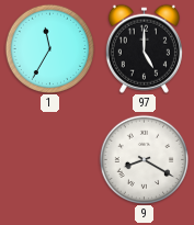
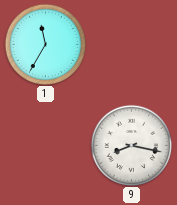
97: 5:00 -> none (144, 48)
9: 8:20 -> 8:17 (131, 145)
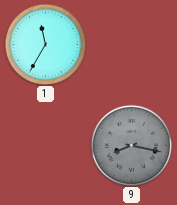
9 dial: white -> grey (131, 145)
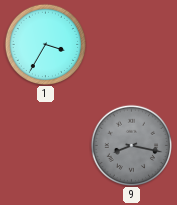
1: 11:35 -> 3:35 (45, 44)
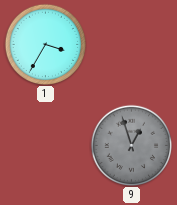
9: 8:17 -> 12:57 (131, 145)
